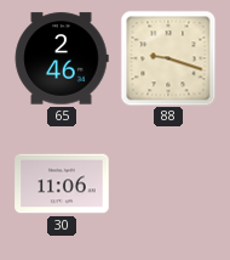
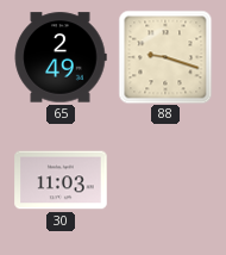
65: 2:46 -> 2:49 (61, 57)
30: 11:06 -> 11:03 (61, 180)
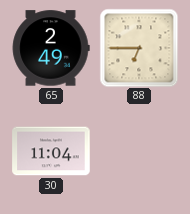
88: 9:18 -> 6:45 (139, 48)
30: 11:03 -> 11:04 (51, 151)
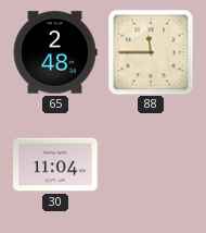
65: 2:49 -> 2:48 (55, 52)
88: 6:45 -> 11:45 (151, 52)
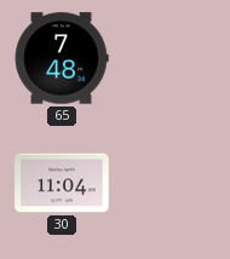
65: 2:48 -> 7:48 (62, 58)
88: 11:45 -> none (151, 52)
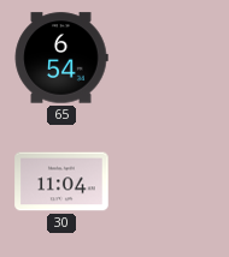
65: 7:48 -> 6:54 (61, 58)
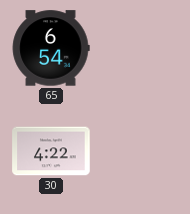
30: 11:04 -> 4:22 (51, 151)
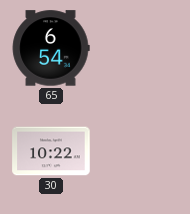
30: 4:22 -> 10:22 (51, 151)
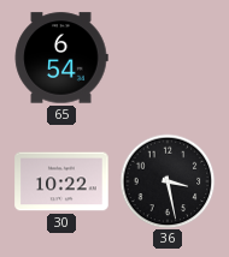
36: none -> 3:28 (168, 181)
